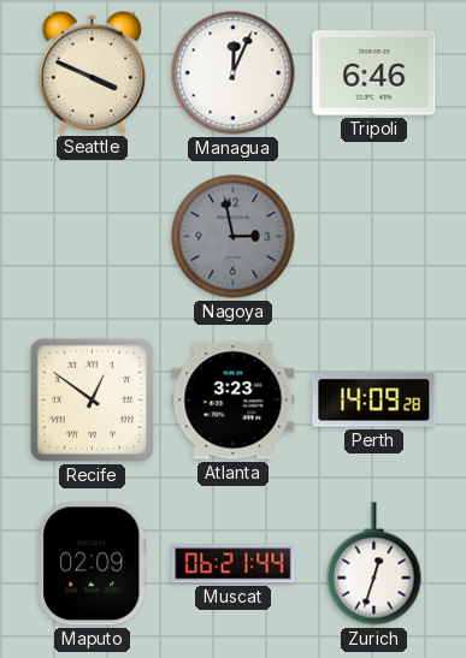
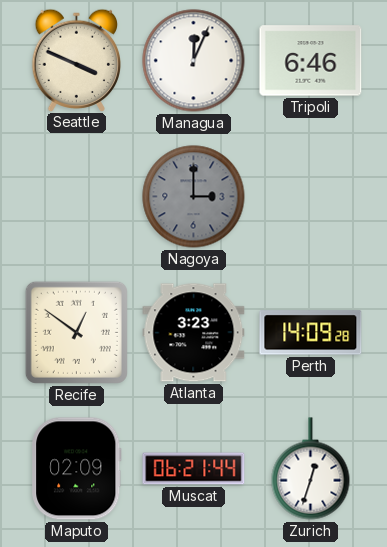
Nagoya: 2:58 -> 3:00 (194, 197)
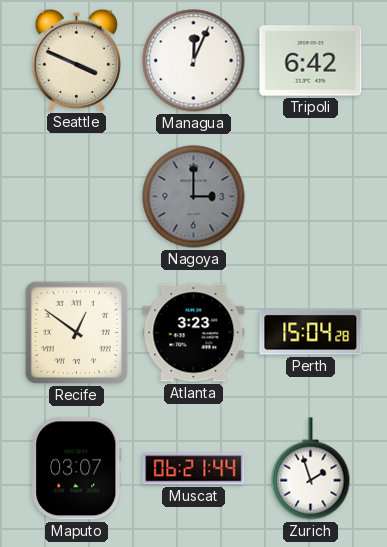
Tripoli: 6:46 -> 6:42 (311, 61)
Perth: 14:09 -> 15:04 (311, 333)
Maputo: 02:09 -> 03:07 (77, 469)
Zurich: 12:33 -> 1:57 (311, 469)
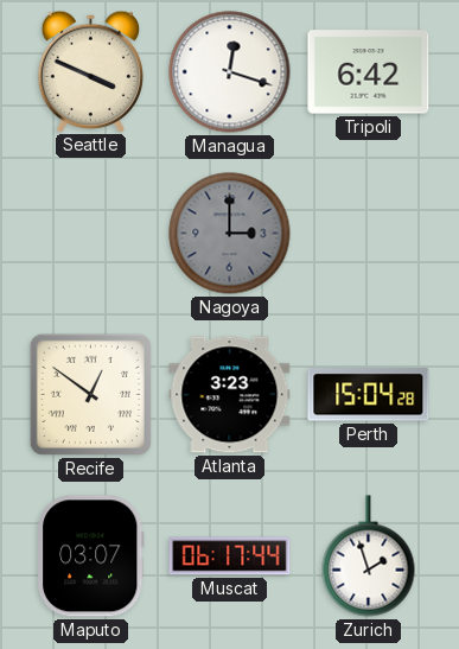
Managua: 12:04 -> 12:18 (230, 72)
Muscat: 06:21 -> 06:17 (230, 556)
